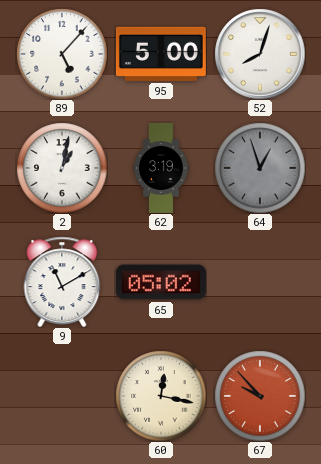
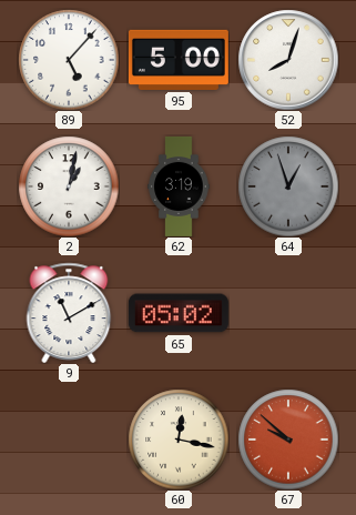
67: 9:53 -> 9:52 (288, 440)
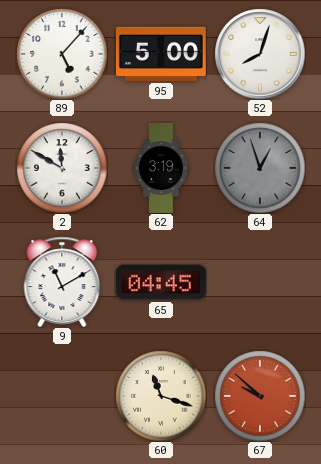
2: 1:02 -> 11:50 (62, 168)
65: 05:02 -> 04:45 (161, 282)
60: 12:17 -> 11:18 (161, 396)
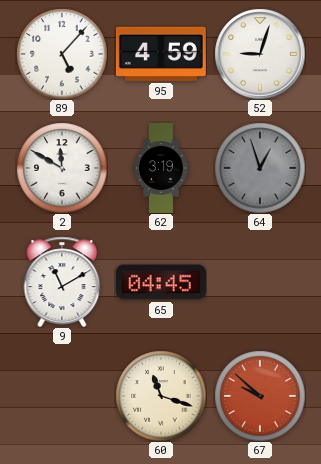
95: 5:00 -> 4:59 (161, 54)
52: 8:03 -> 9:03 (260, 54)
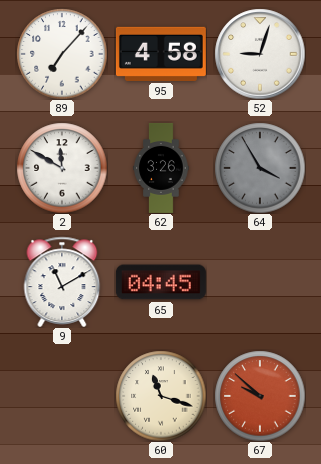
89: 5:07 -> 7:07 (62, 54)
95: 4:59 -> 4:58 (161, 54)
62: 3:19 -> 3:26 (161, 168)
64: 12:57 -> 3:55 (260, 168)
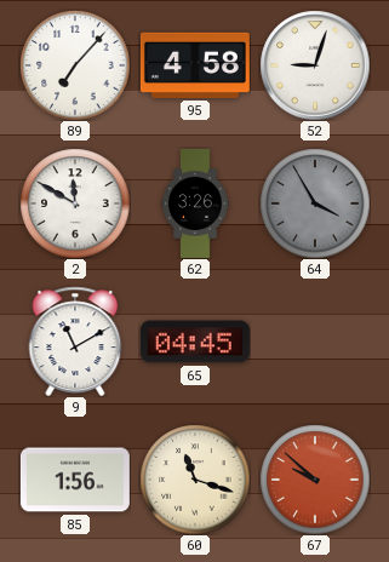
85: none -> 1:56 (75, 480)
